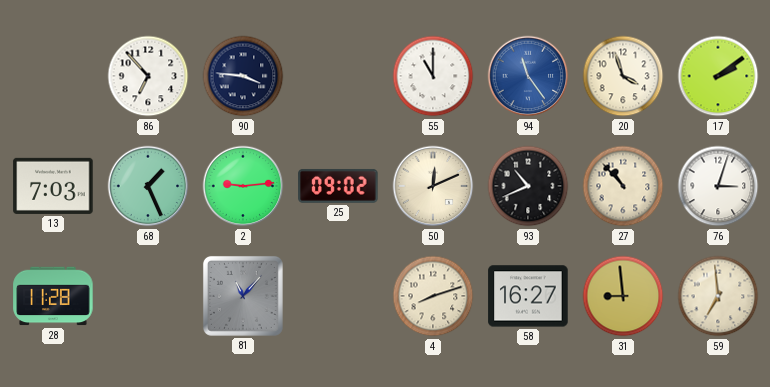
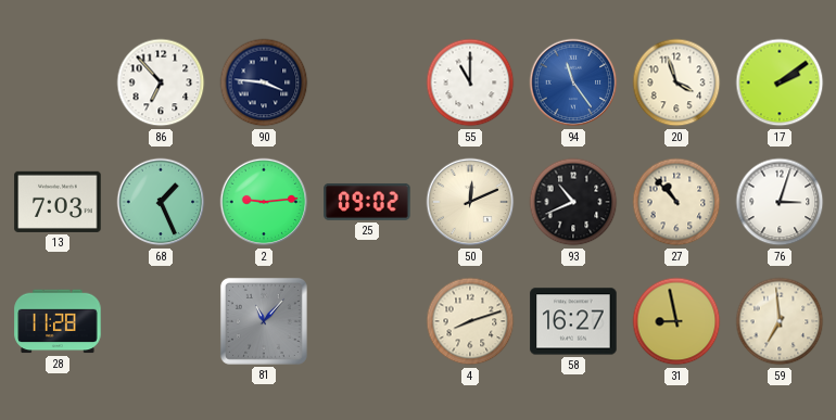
31: 8:59 -> 8:58 (676, 321)
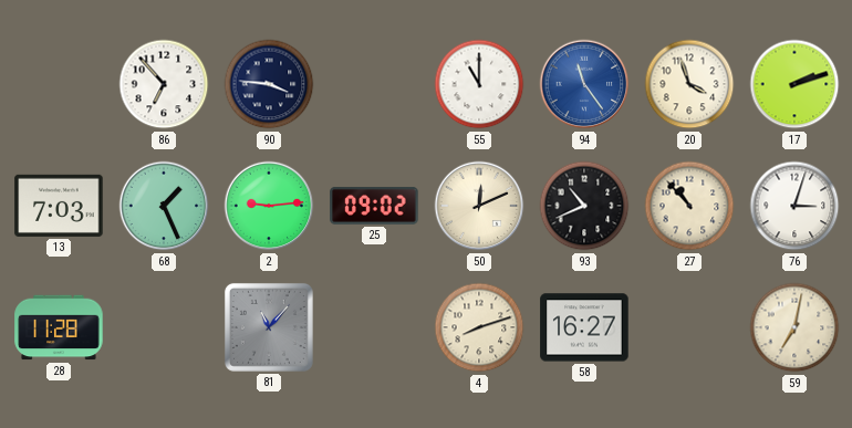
17: 2:09 -> 2:12 (794, 84)
31: 8:58 -> none (676, 321)
59: 6:59 -> 7:02 (794, 327)
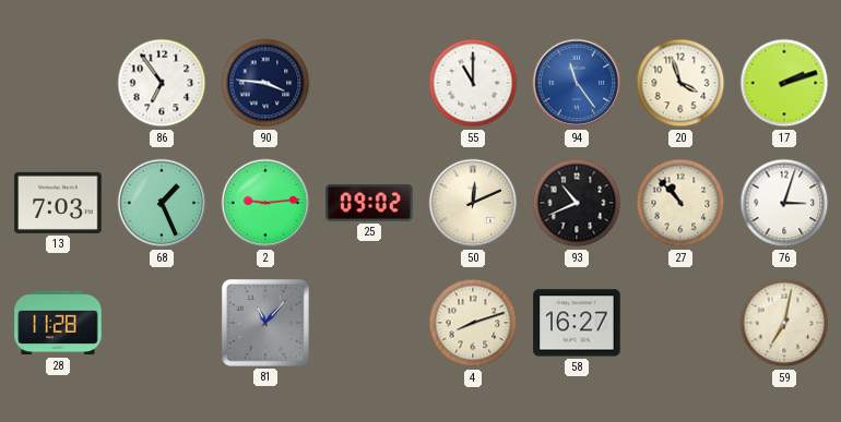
86: 6:53 -> 6:54 (162, 83)
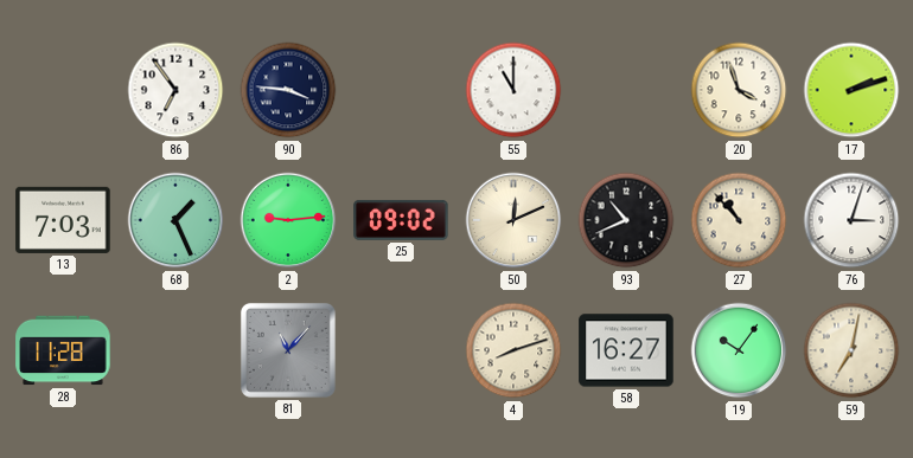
94: 11:24 -> none (577, 83)
19: none -> 10:06 (739, 350)
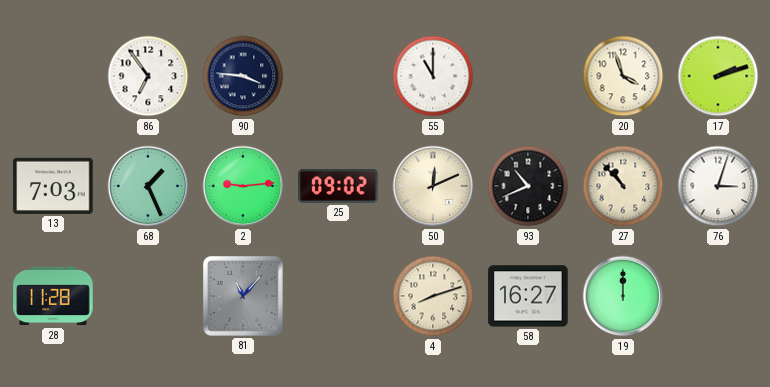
19: 10:06 -> 12:00 (623, 296)
59: 7:02 -> none (851, 350)
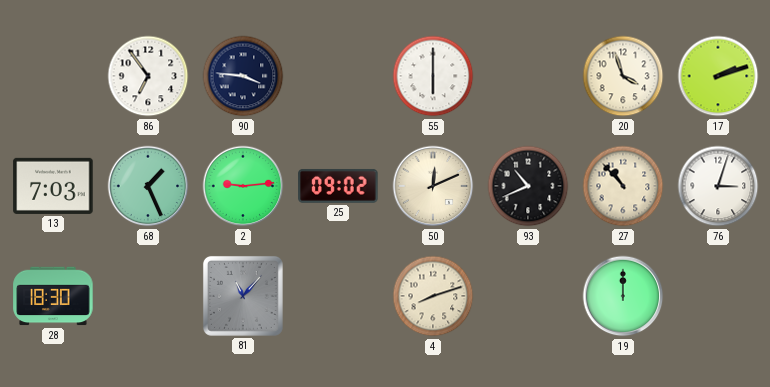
55: 11:00 -> 6:00 (433, 76)
28: 11:28 -> 18:30 (53, 296)
58: 16:27 -> none (528, 296)
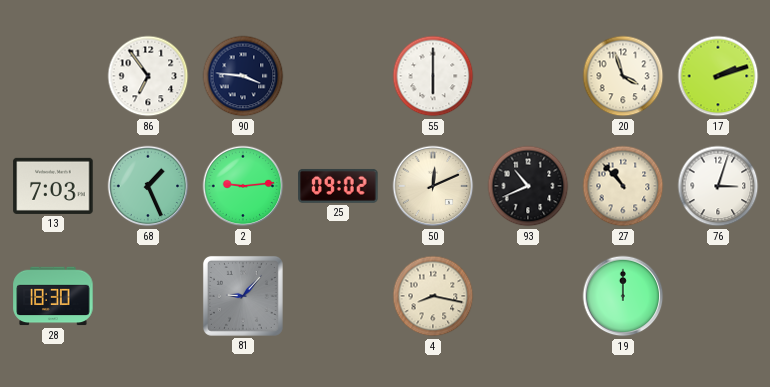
81: 11:07 -> 9:07 (243, 296)
4: 8:12 -> 8:17 (433, 296)
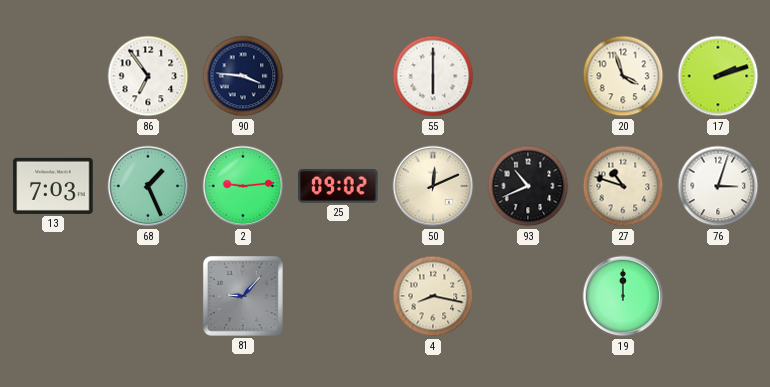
27: 10:53 -> 10:48 (623, 186)
28: 18:30 -> none (53, 296)
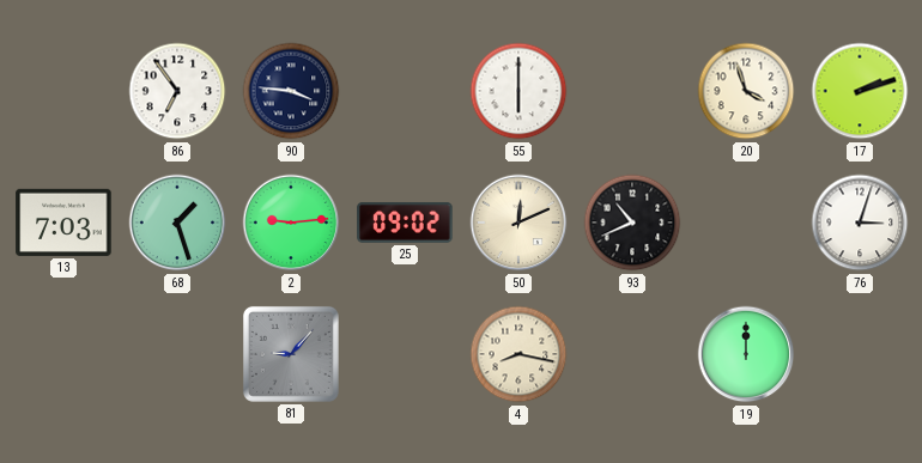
68: 1:26 -> 1:27 (177, 223)
27: 10:48 -> none (623, 186)
